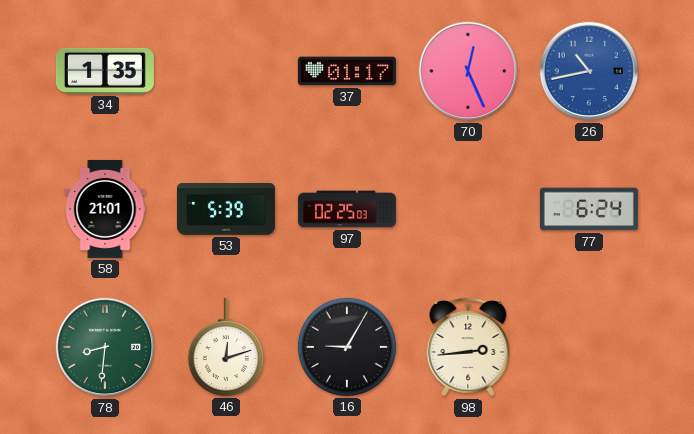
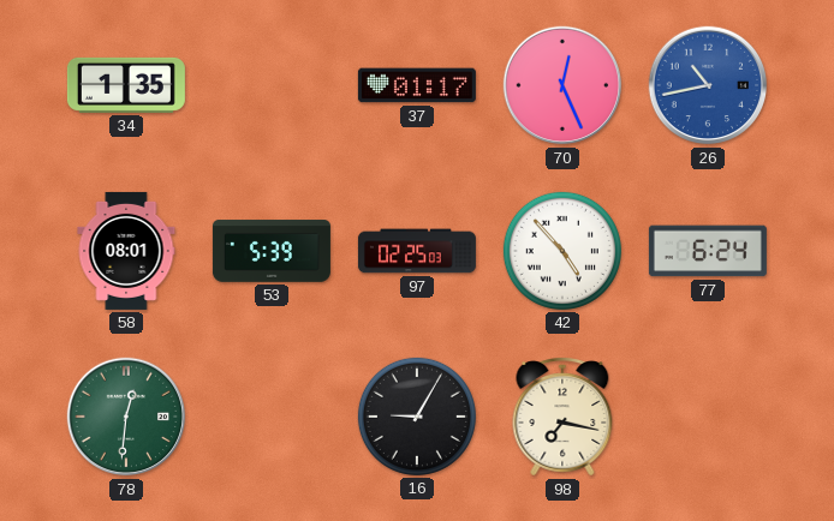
58: 21:01 -> 08:01 (126, 251)
42: none -> 4:53 (562, 251)
78: 8:31 -> 12:31 (126, 417)
46: 12:12 -> none (226, 347)
98: 2:44 -> 7:17 (562, 417)
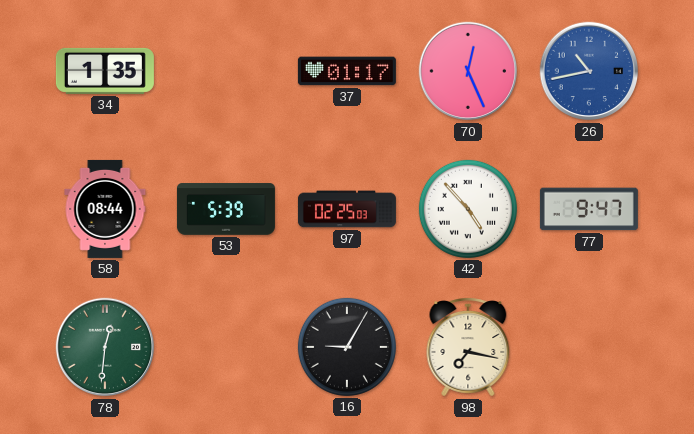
58: 08:01 -> 08:44 (105, 209)
77: 6:24 -> 9:47 (589, 209)
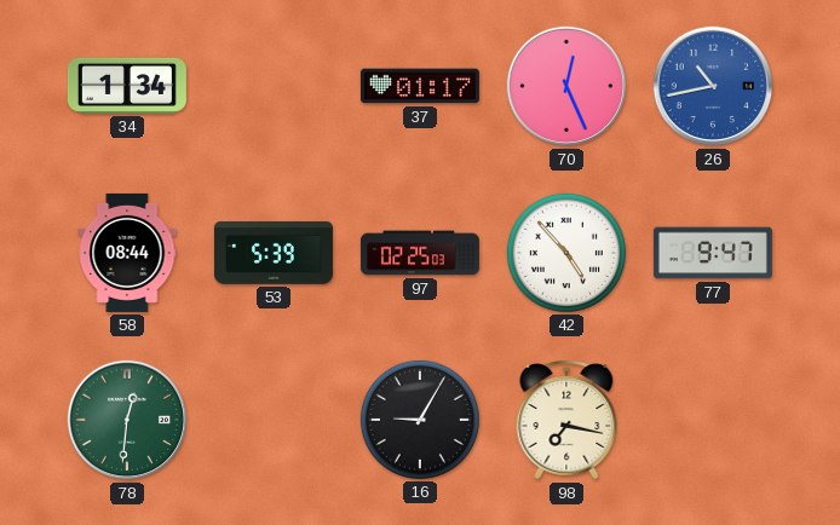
34: 1:35 -> 1:34 (127, 86)
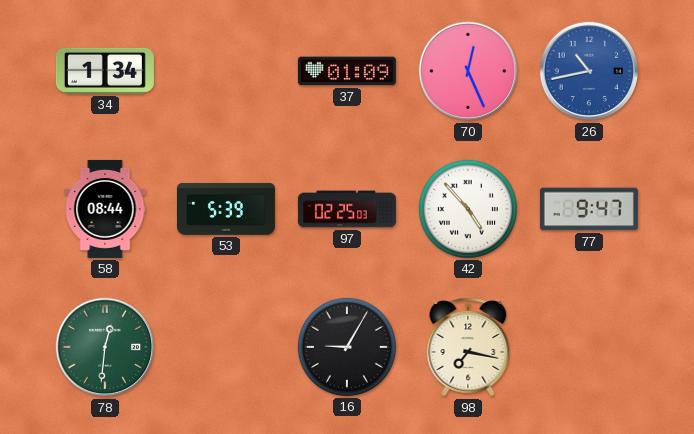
37: 01:17 -> 01:09 (347, 71)
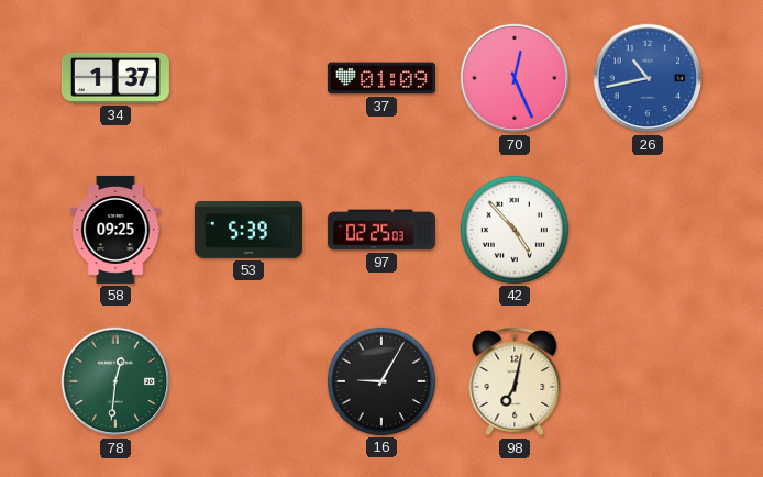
34: 1:34 -> 1:37 (115, 78)
58: 08:44 -> 09:25 (115, 230)
77: 9:47 -> none (589, 209)
98: 7:17 -> 7:02 (515, 381)
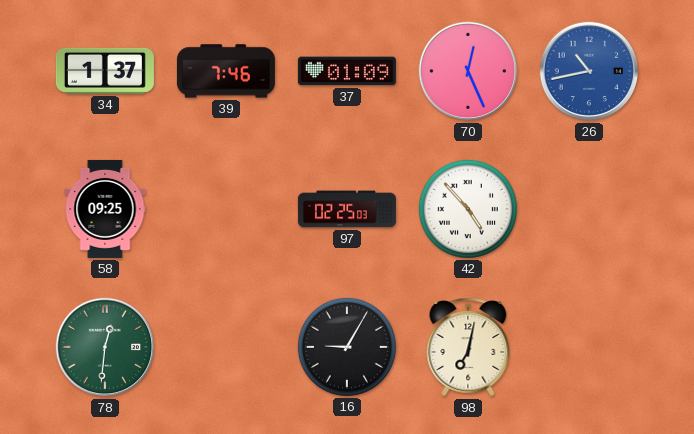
39: none -> 7:46 (226, 71)
53: 5:39 -> none (248, 230)
